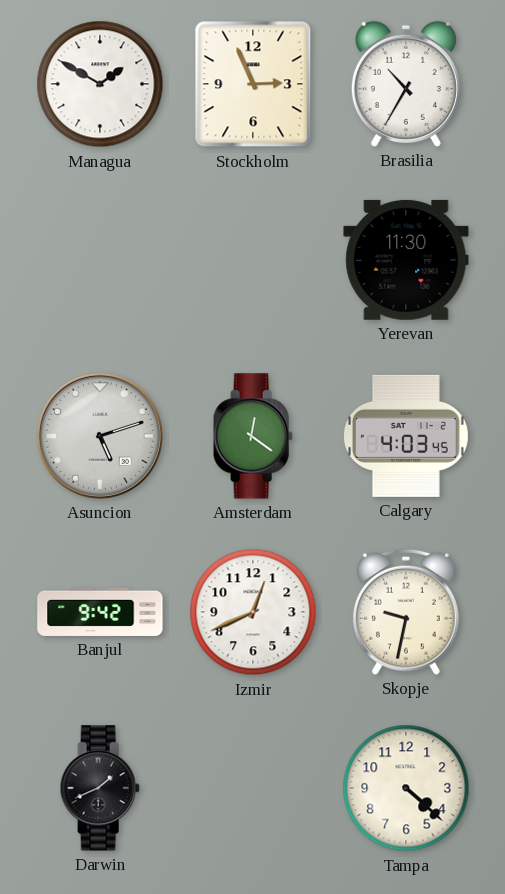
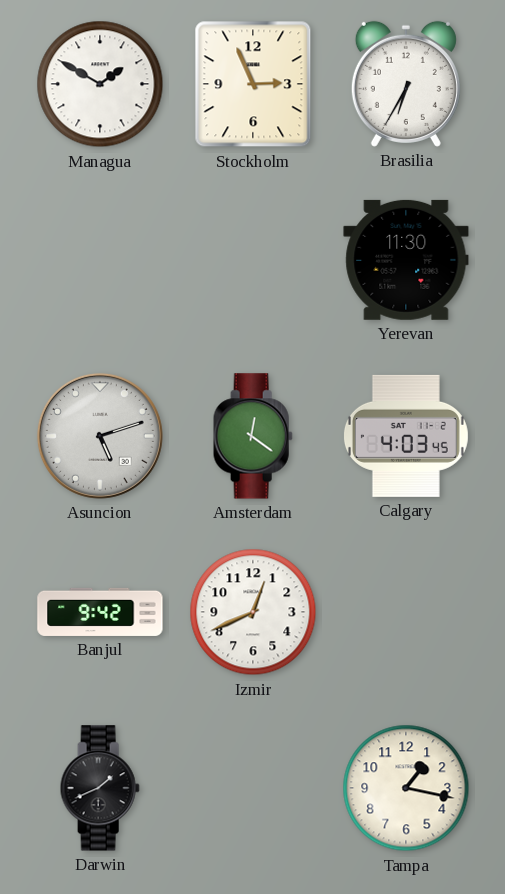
Brasilia: 10:35 -> 6:35 (406, 84)
Skopje: 9:32 -> none (406, 612)
Tampa: 4:22 -> 1:17 (406, 788)
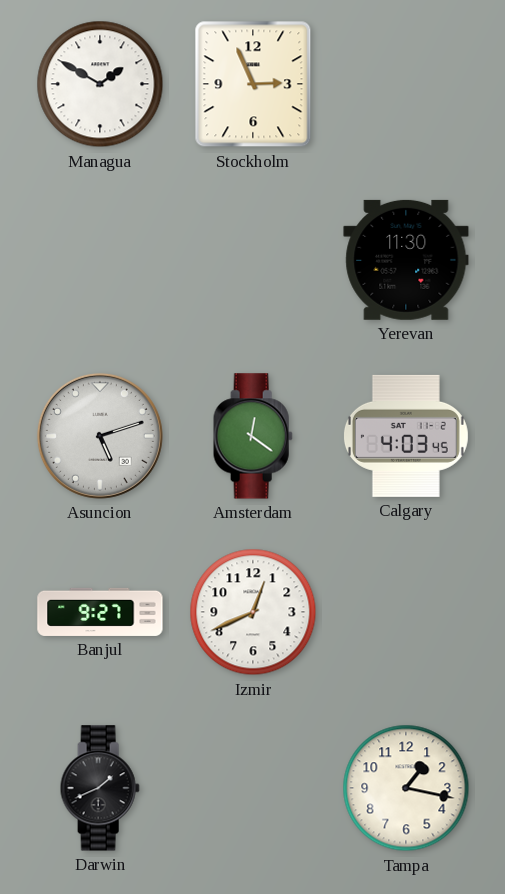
Brasilia: 6:35 -> none (406, 84)
Banjul: 9:42 -> 9:27 (100, 612)
